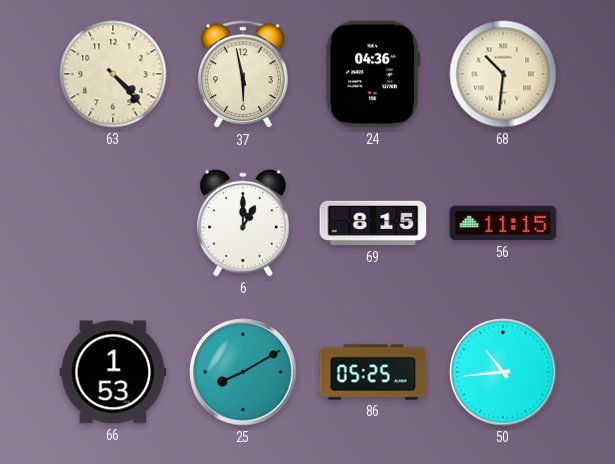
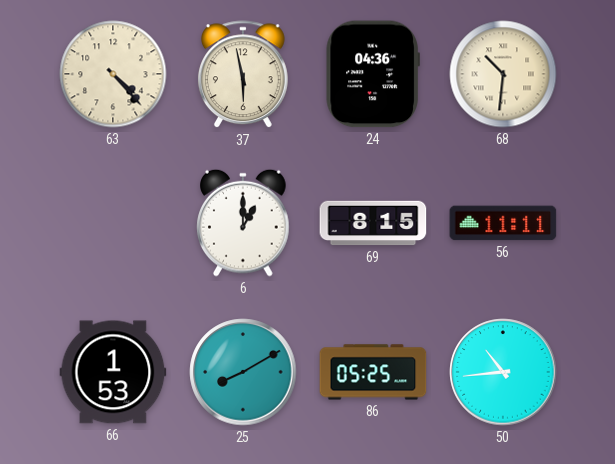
56: 11:15 -> 11:11 (503, 223)
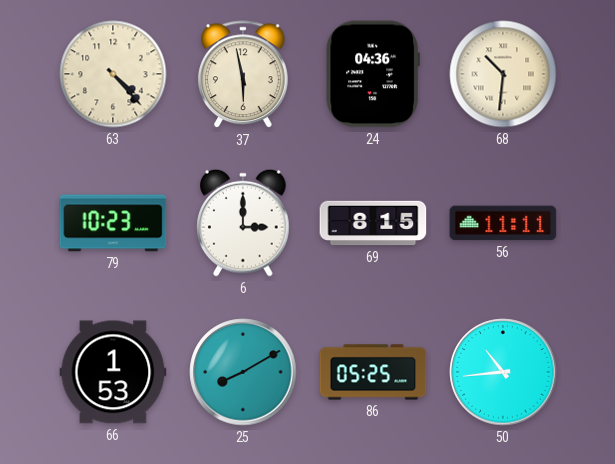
79: none -> 10:23 (113, 223)
6: 1:00 -> 3:00 (243, 223)
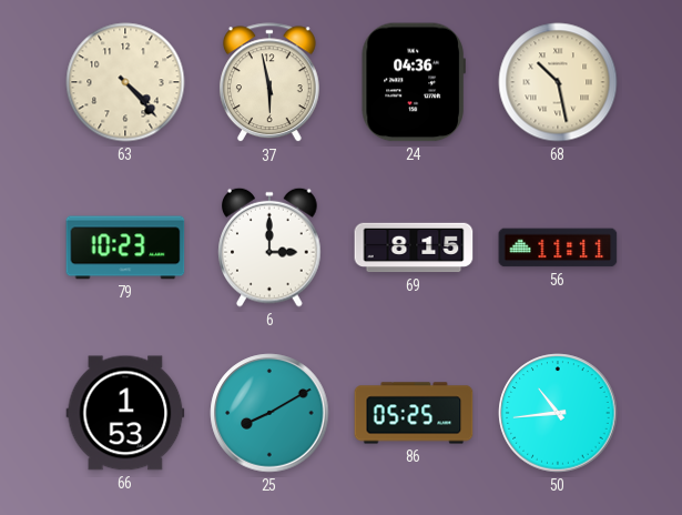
68: 10:31 -> 10:28 (558, 82)
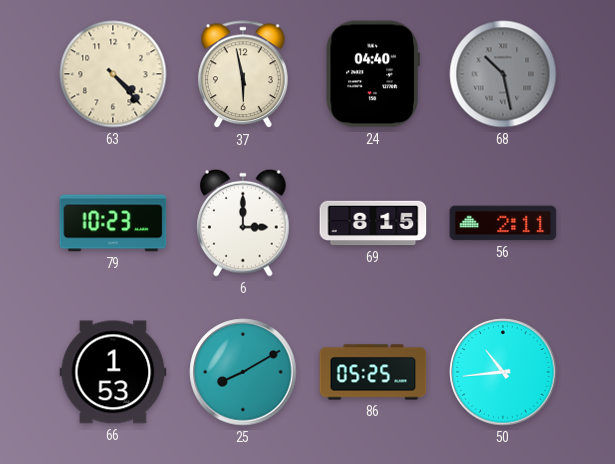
24: 04:36 -> 04:40 (373, 74)
68 dial: cream -> grey (503, 74)
56: 11:11 -> 2:11 (503, 223)
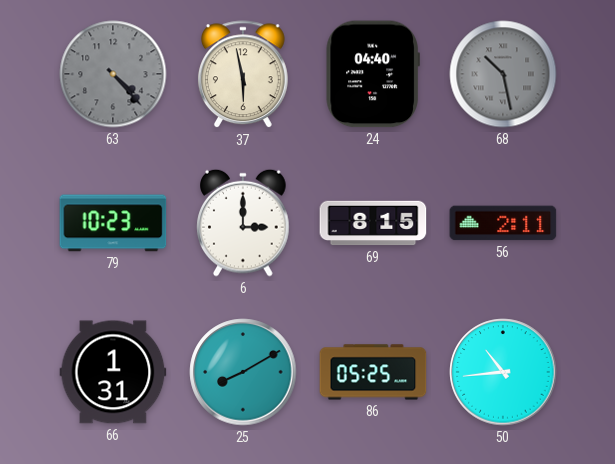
63 dial: cream -> grey (113, 74)
66: 1:53 -> 1:31 (113, 372)
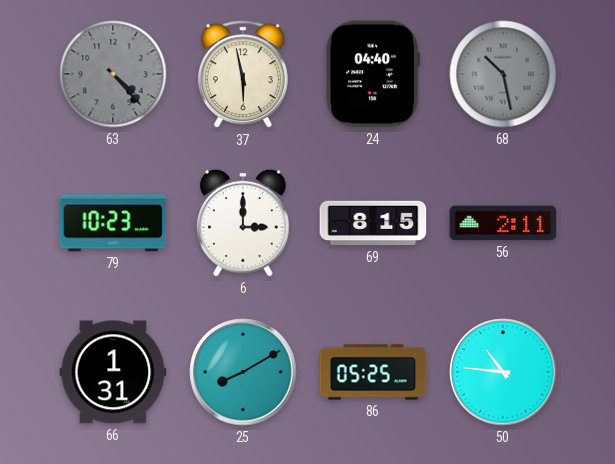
50: 10:44 -> 10:46 (503, 372)
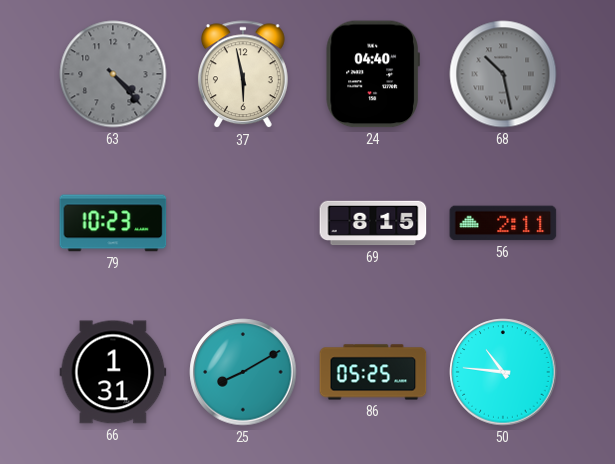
6: 3:00 -> none (243, 223)
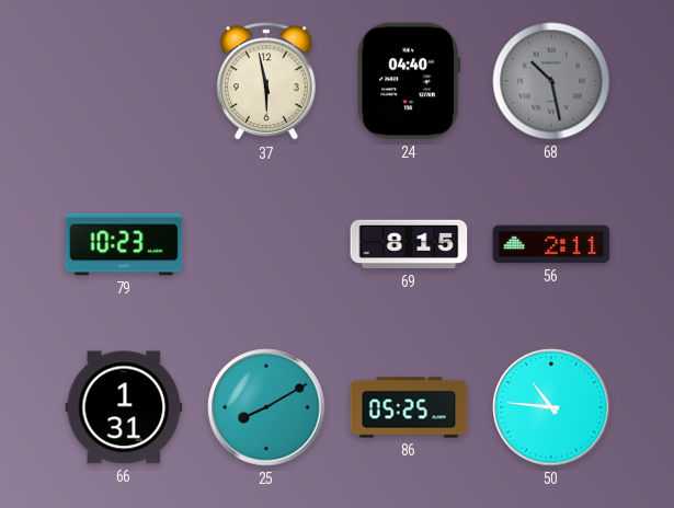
63: 4:23 -> none (113, 74)
